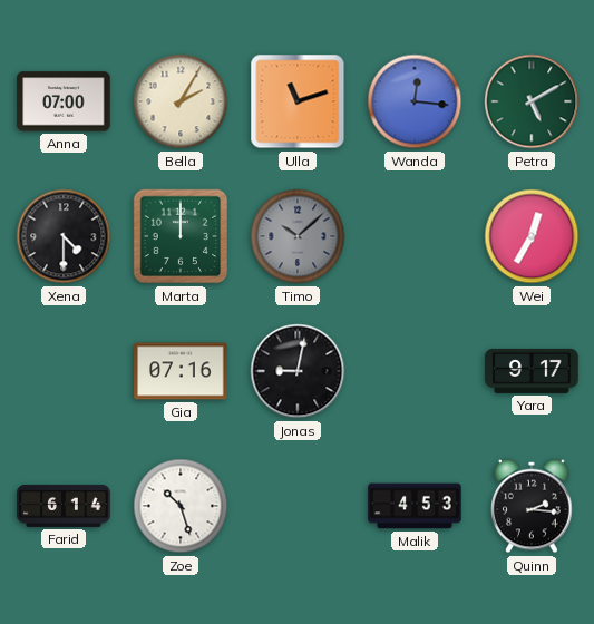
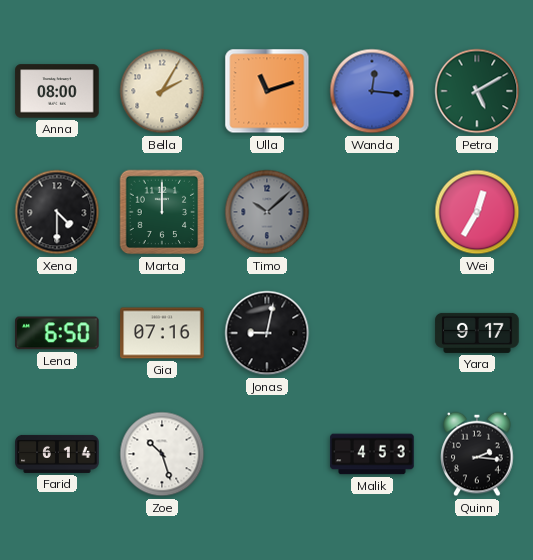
Anna: 07:00 -> 08:00 (57, 91)
Lena: none -> 6:50 (58, 333)
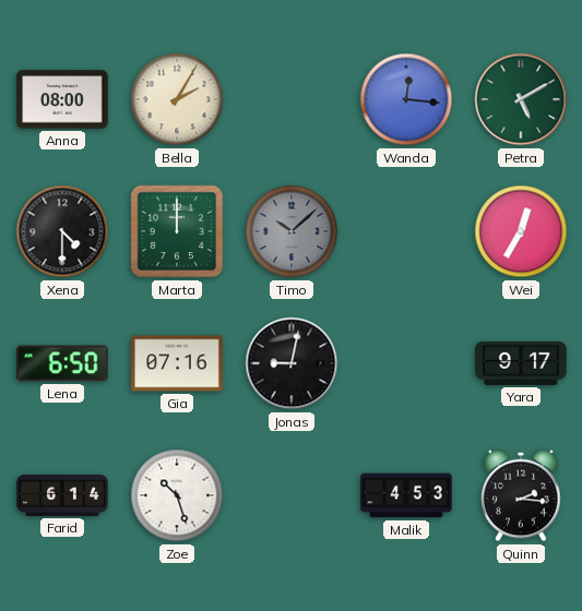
Ulla: 11:12 -> none (267, 91)
